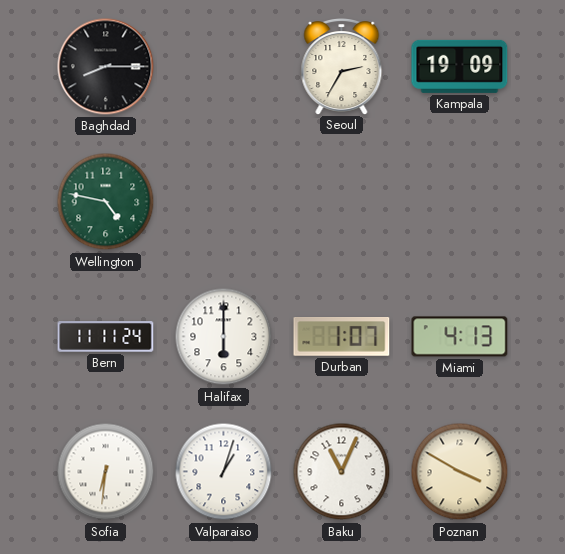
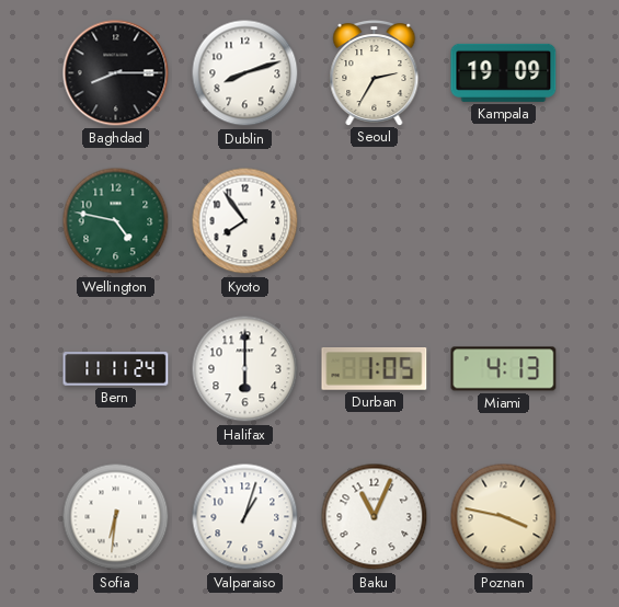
Dublin: none -> 8:12 (245, 73)
Kyoto: none -> 7:54 (245, 221)
Durban: 1:07 -> 1:05 (375, 369)
Poznan: 3:50 -> 3:47 (504, 517)
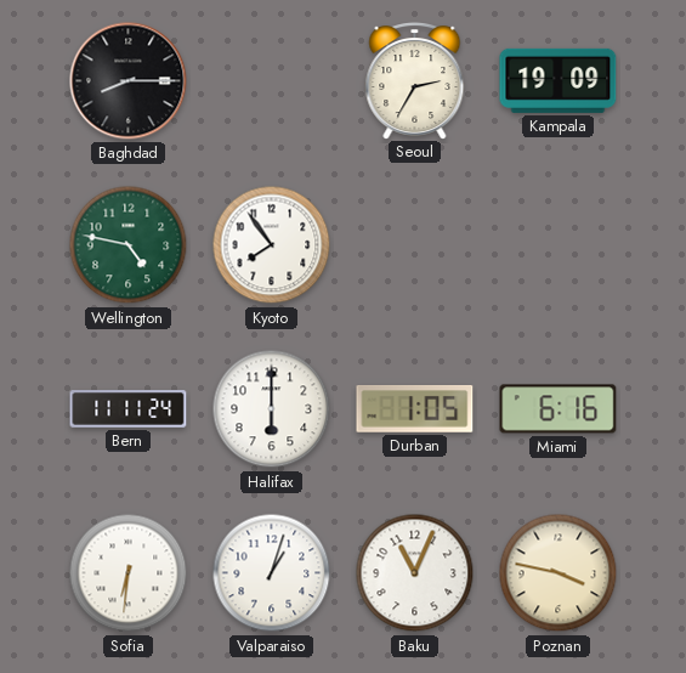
Dublin: 8:12 -> none (245, 73)
Miami: 4:13 -> 6:16 (559, 409)
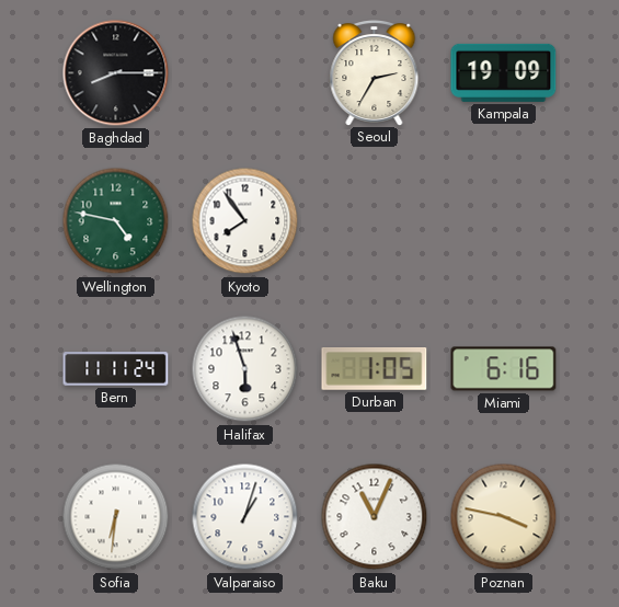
Halifax: 6:00 -> 5:57 (245, 369)
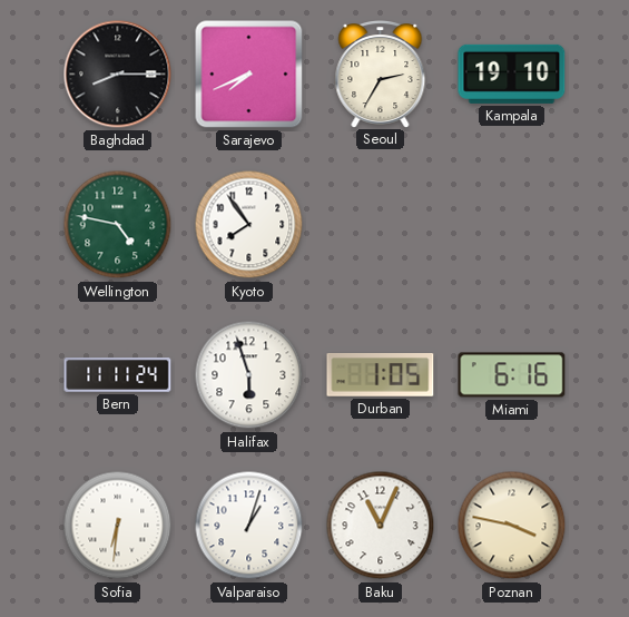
Sarajevo: none -> 7:41 (249, 75)
Kampala: 19:09 -> 19:10 (512, 74)
